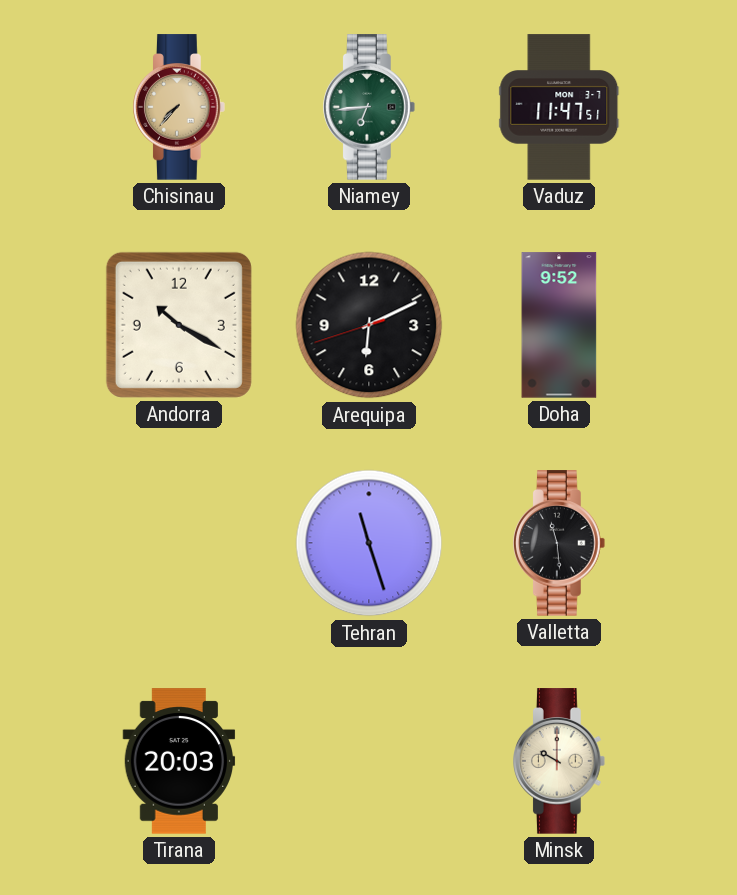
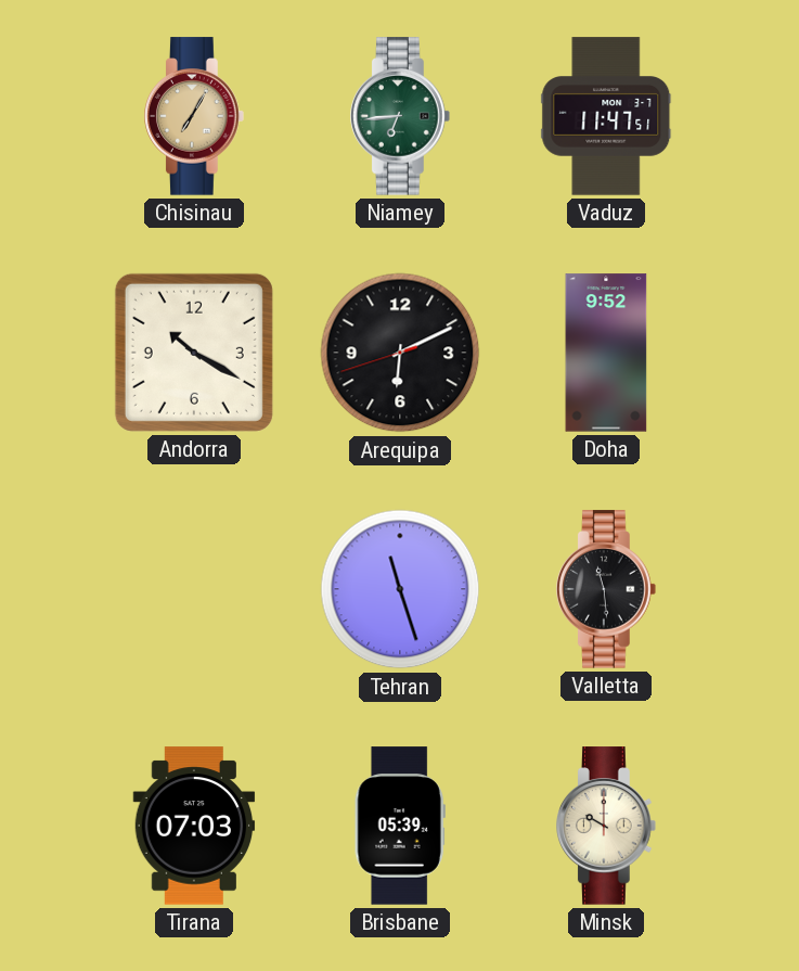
Chisinau: 7:37 -> 7:05 (195, 116)
Tirana: 20:03 -> 07:03 (194, 826)
Brisbane: none -> 05:39 (400, 826)
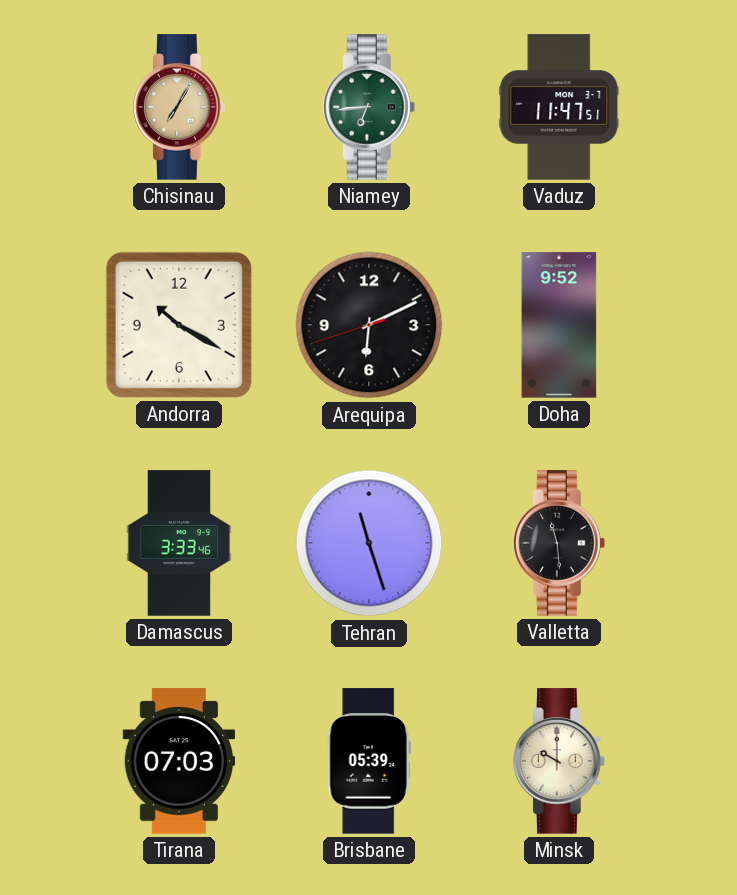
Damascus: none -> 3:33 (179, 543)
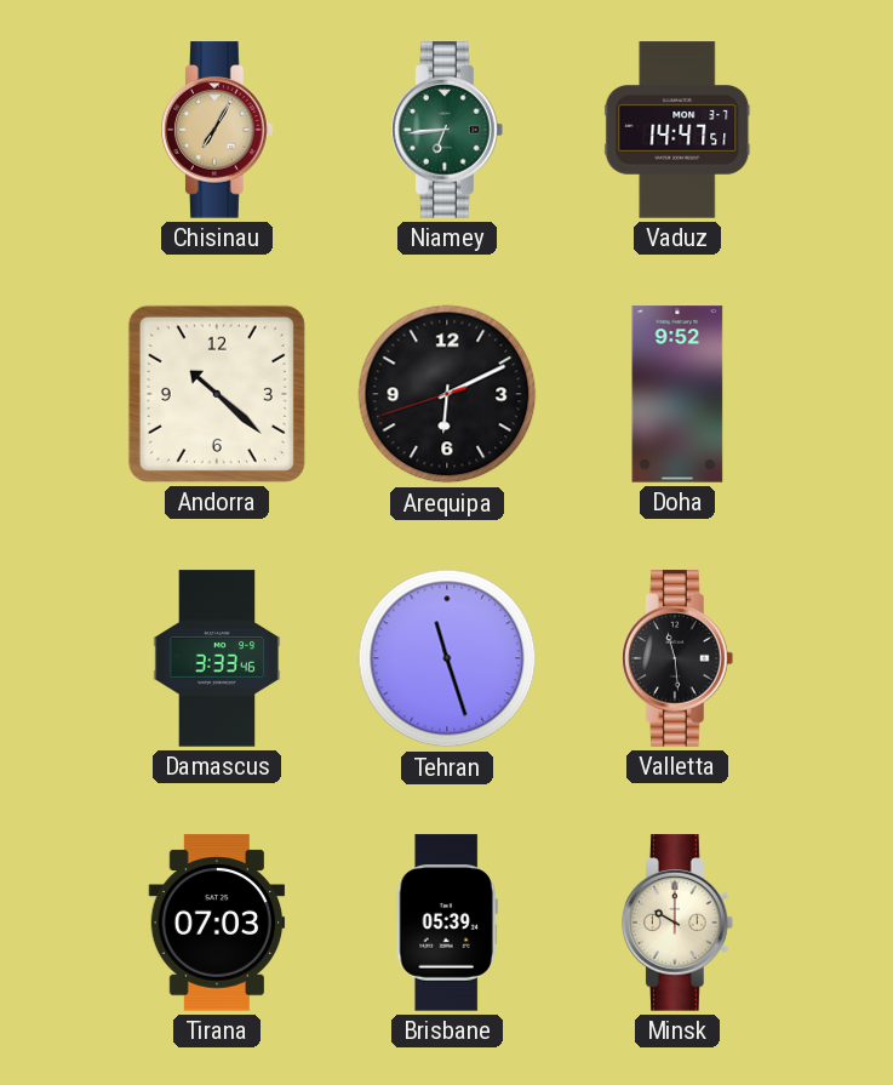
Vaduz: 11:47 -> 14:47 (677, 130)
Andorra: 10:20 -> 10:22 (217, 394)
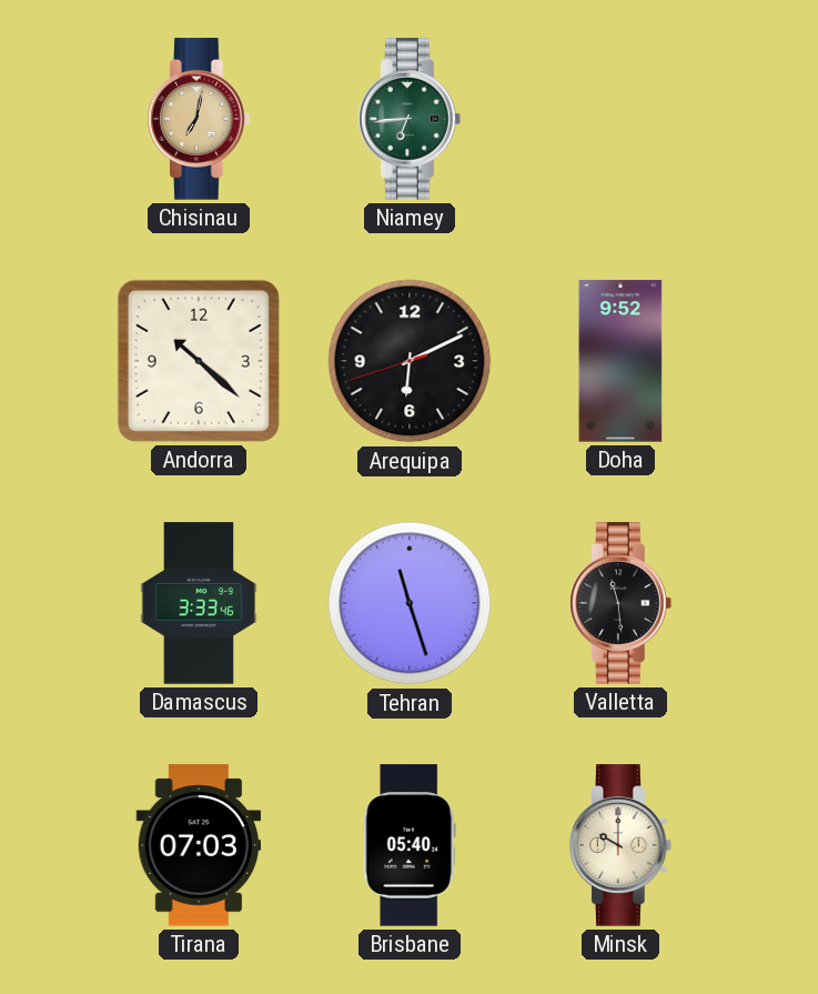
Chisinau: 7:05 -> 7:02 (200, 119)
Vaduz: 14:47 -> none (677, 130)
Brisbane: 05:39 -> 05:40 (410, 845)
